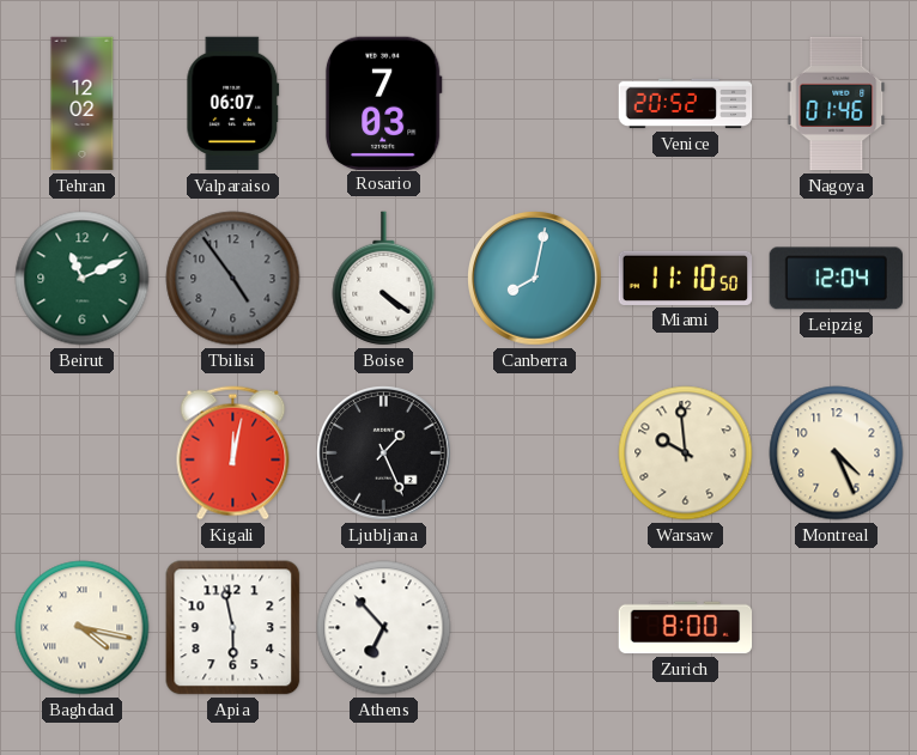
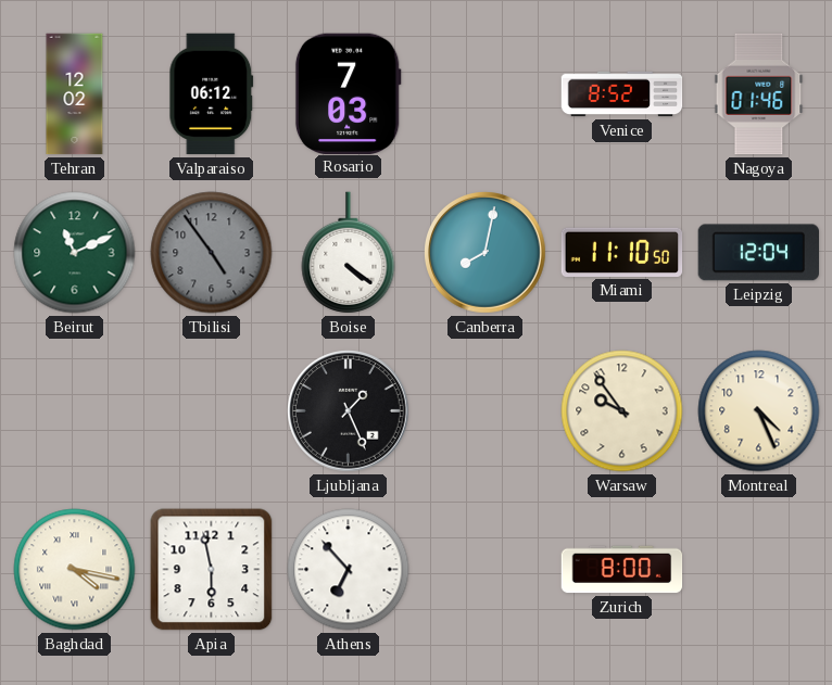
Valparaiso: 06:07 -> 06:12 (212, 94)
Venice: 20:52 -> 8:52 (622, 94)
Kigali: 12:02 -> none (233, 453)
Warsaw: 9:59 -> 9:54 (622, 411)
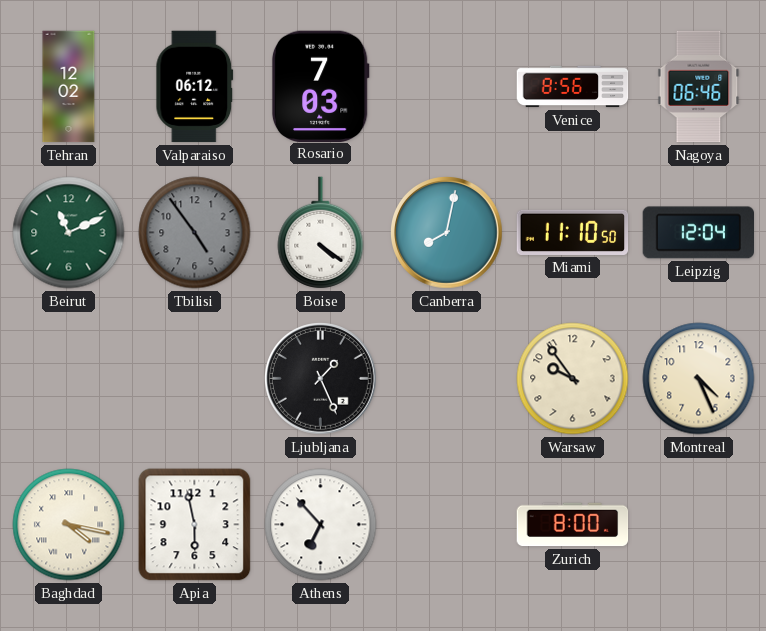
Venice: 8:52 -> 8:56 (573, 87)
Nagoya: 01:46 -> 06:46 (699, 87)
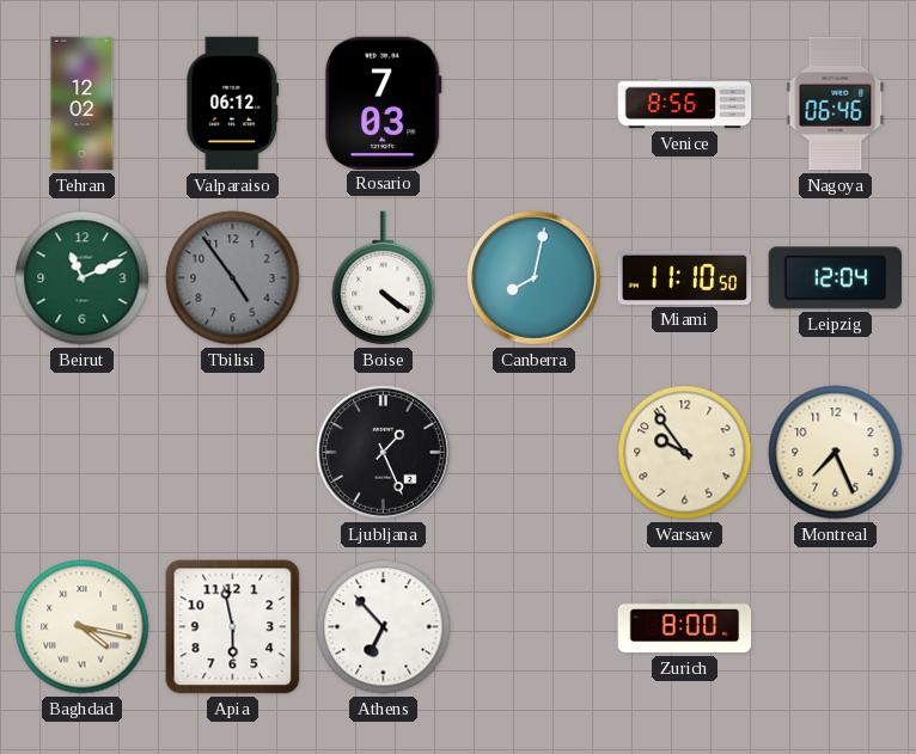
Montreal: 4:26 -> 7:26 (836, 453)
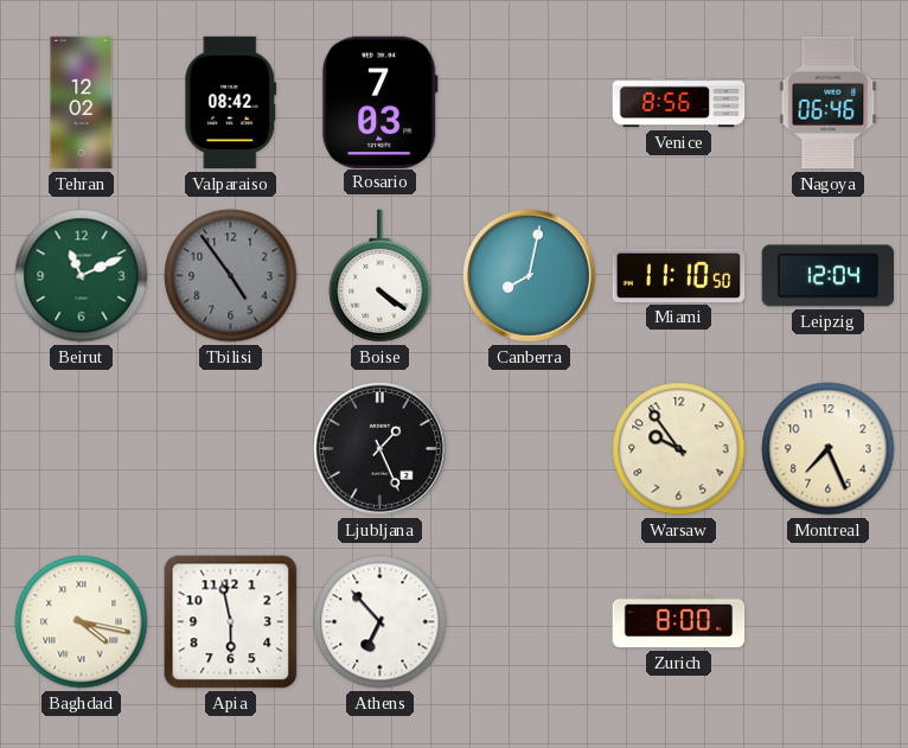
Valparaiso: 06:12 -> 08:42 (231, 103)
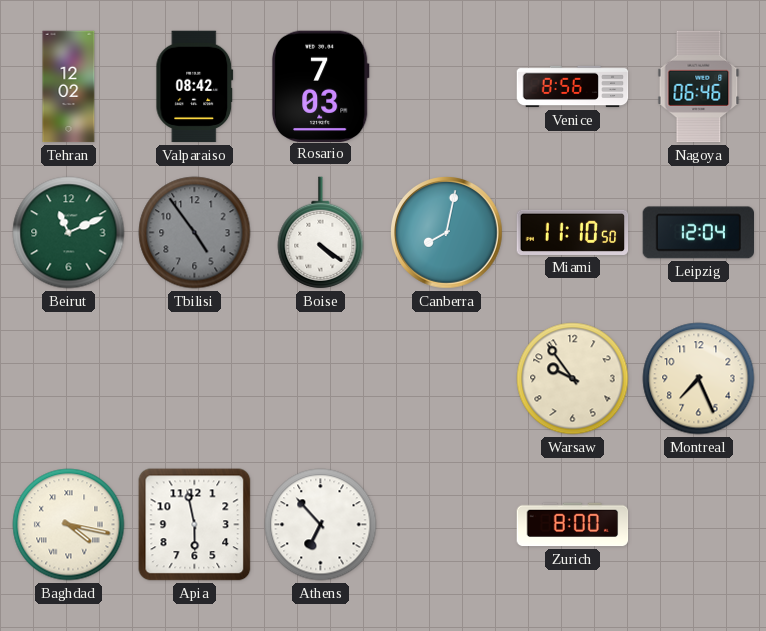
Ljubljana: 1:26 -> none (381, 449)
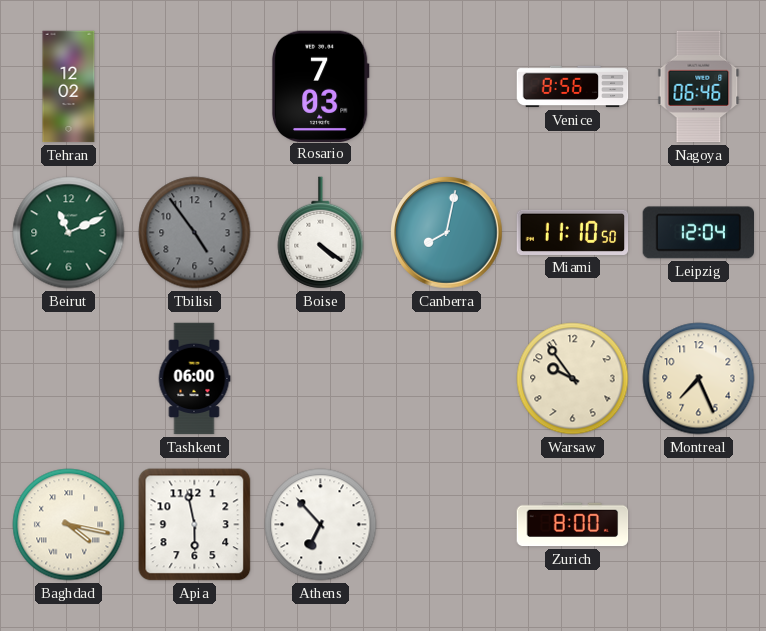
Valparaiso: 08:42 -> none (195, 87)
Tashkent: none -> 06:00 (194, 379)
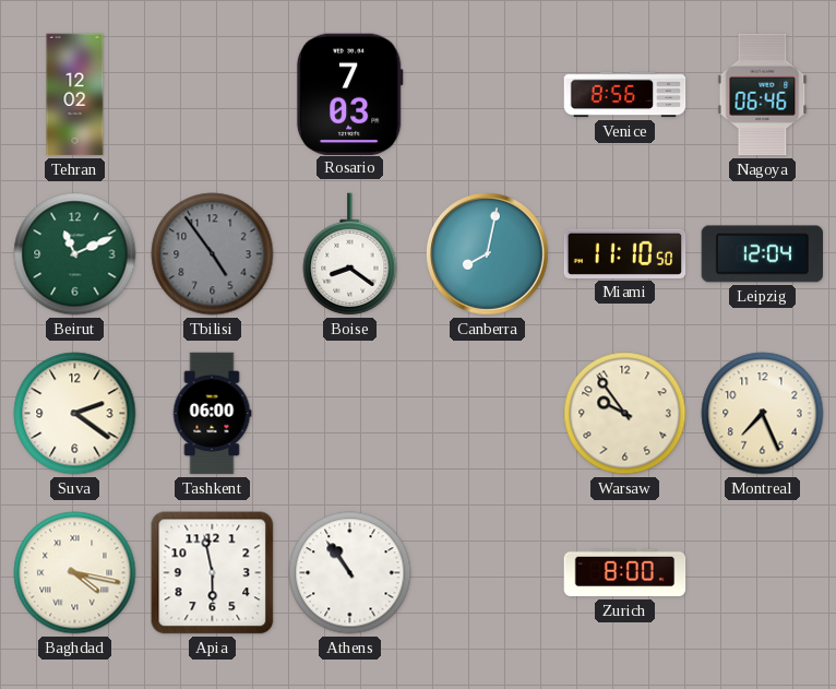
Boise: 4:21 -> 8:21 (350, 254)
Suva: none -> 2:21 (75, 414)
Athens: 6:53 -> 10:54 (350, 573)
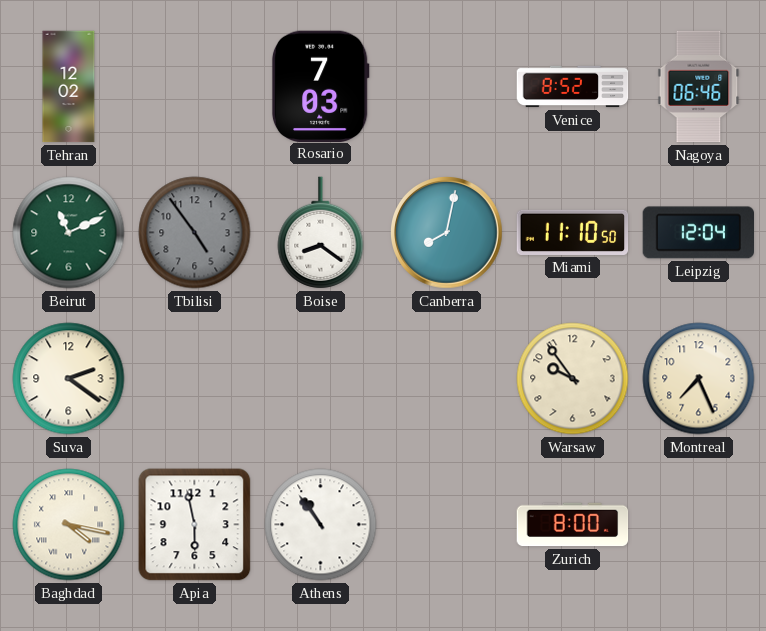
Venice: 8:56 -> 8:52 (573, 87)
Tashkent: 06:00 -> none (212, 414)
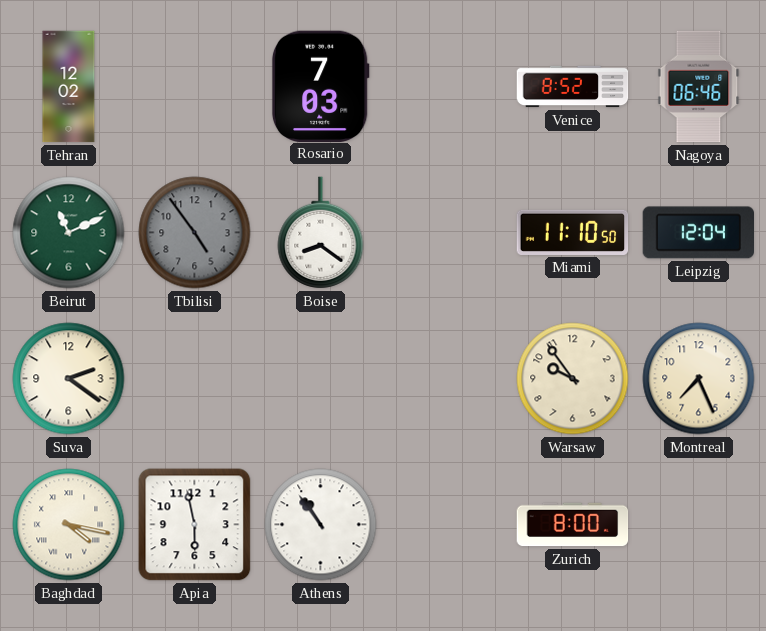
Canberra: 8:02 -> none (447, 233)
